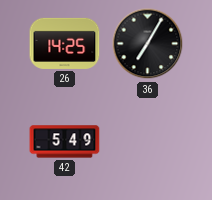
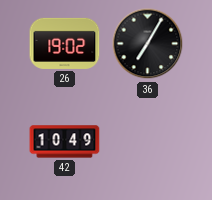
26: 14:25 -> 19:02 (65, 43)
42: 5:49 -> 10:49 (65, 142)
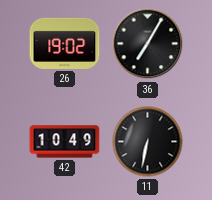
11: none -> 6:32 (148, 142)
